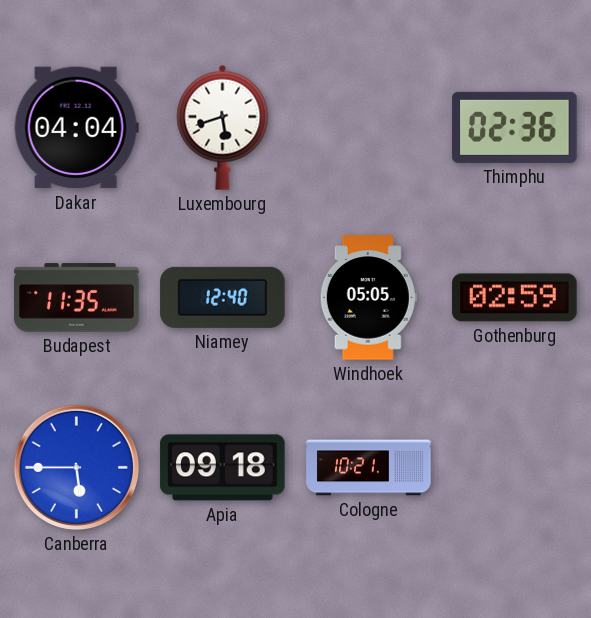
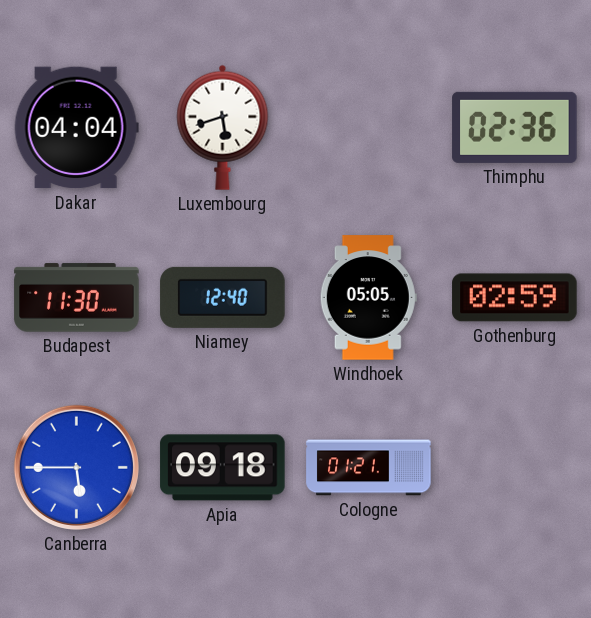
Budapest: 11:35 -> 11:30 (77, 298)
Cologne: 10:21 -> 01:21 (369, 468)
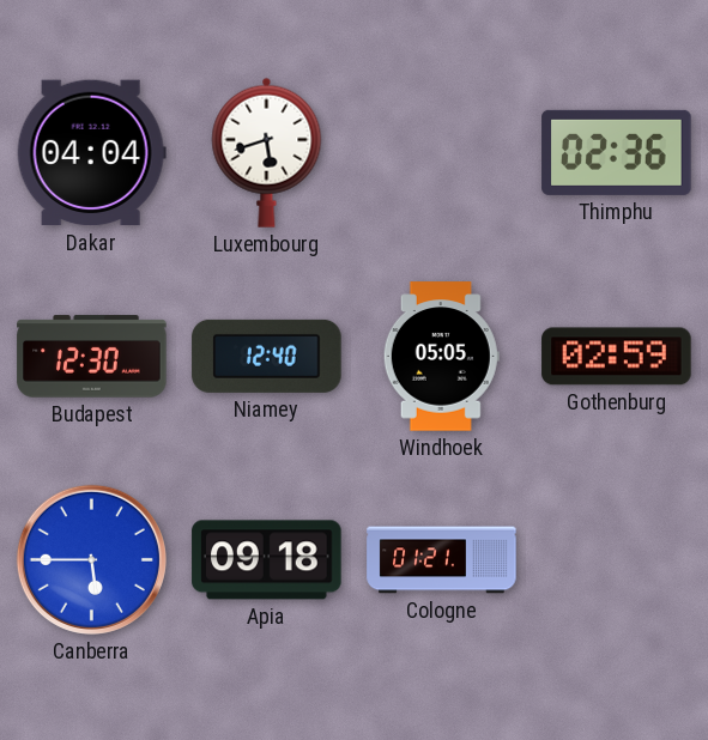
Budapest: 11:30 -> 12:30 (92, 357)
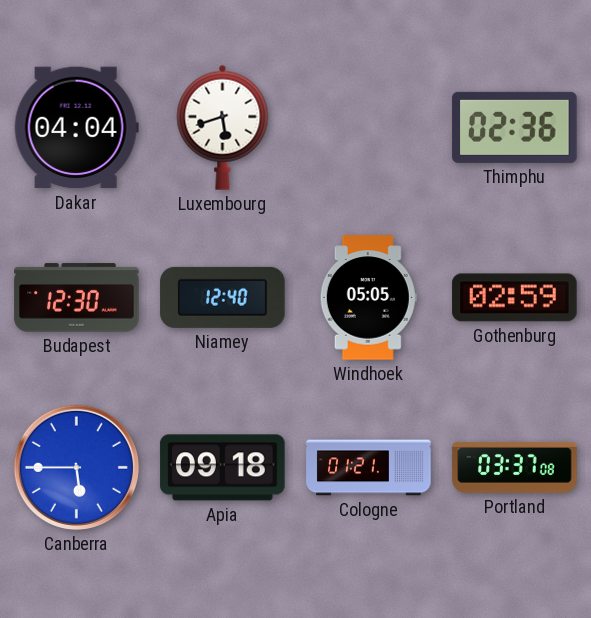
Portland: none -> 03:37 (515, 468)
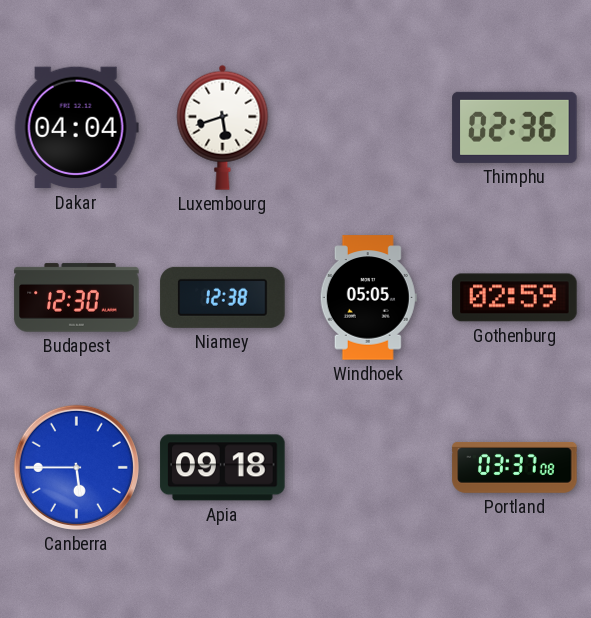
Niamey: 12:40 -> 12:38 (223, 297)
Cologne: 01:21 -> none (369, 468)
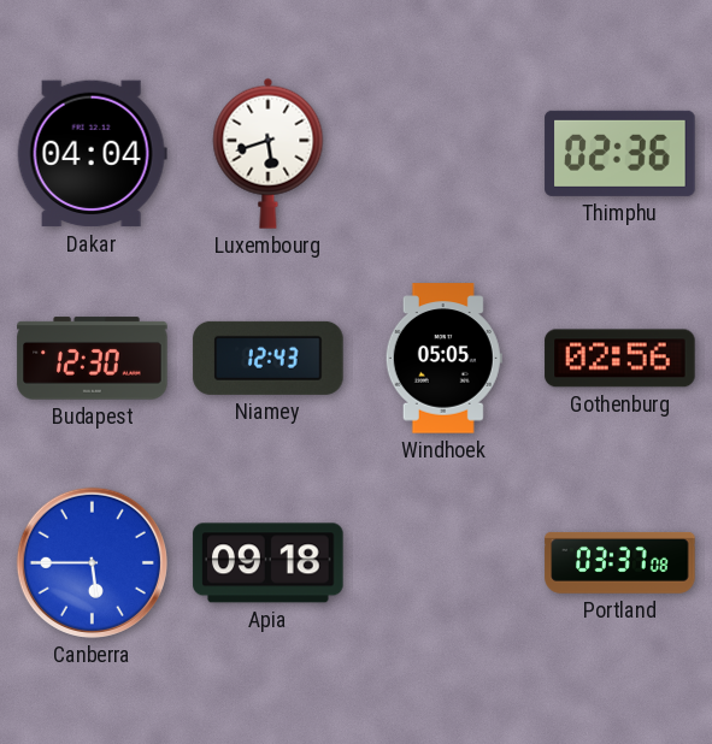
Niamey: 12:38 -> 12:43 (269, 358)
Gothenburg: 02:59 -> 02:56 (620, 359)
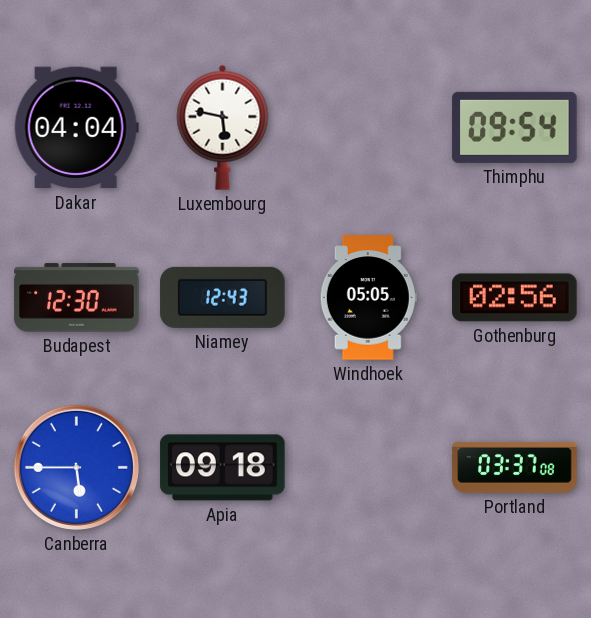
Luxembourg: 5:42 -> 5:47 (223, 127)
Thimphu: 02:36 -> 09:54 (515, 127)
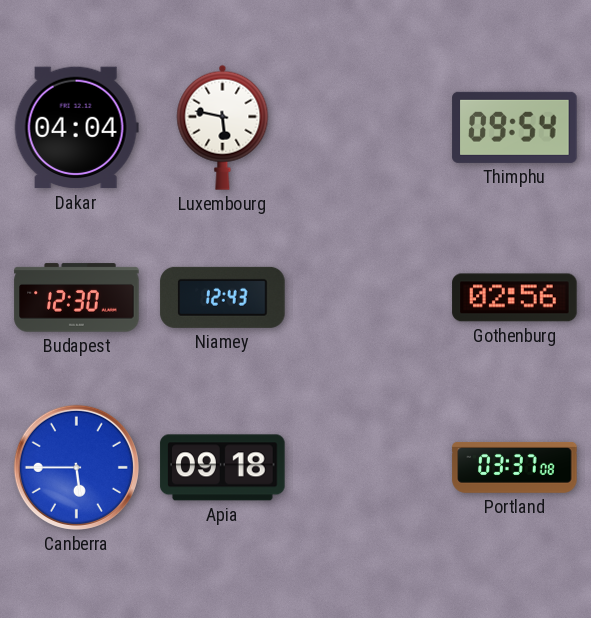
Windhoek: 05:05 -> none (368, 298)
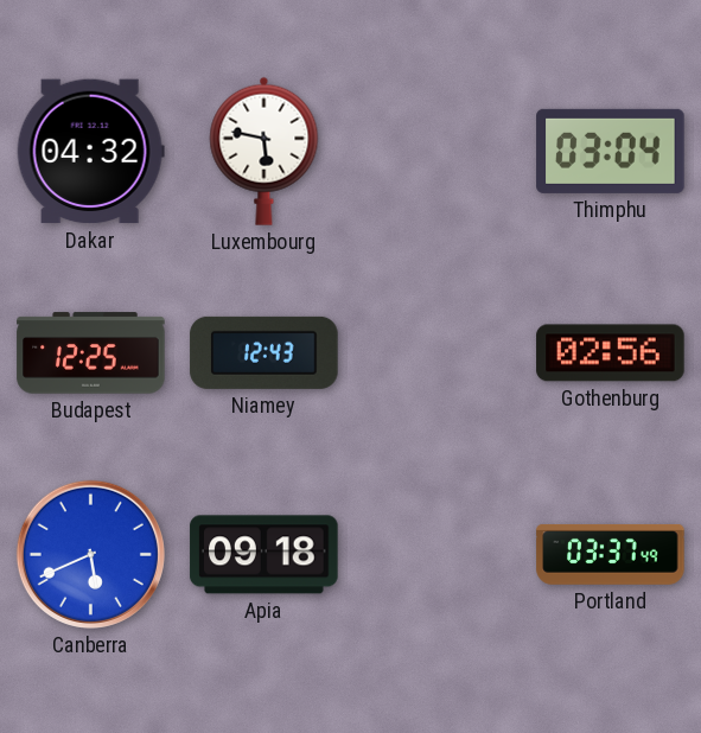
Dakar: 04:04 -> 04:32 (90, 152)
Thimphu: 09:54 -> 03:04 (611, 151)
Budapest: 12:30 -> 12:25 (91, 353)
Canberra: 5:45 -> 5:41 (90, 554)
Portland: 03:37:08 -> 03:37:49 (611, 555)
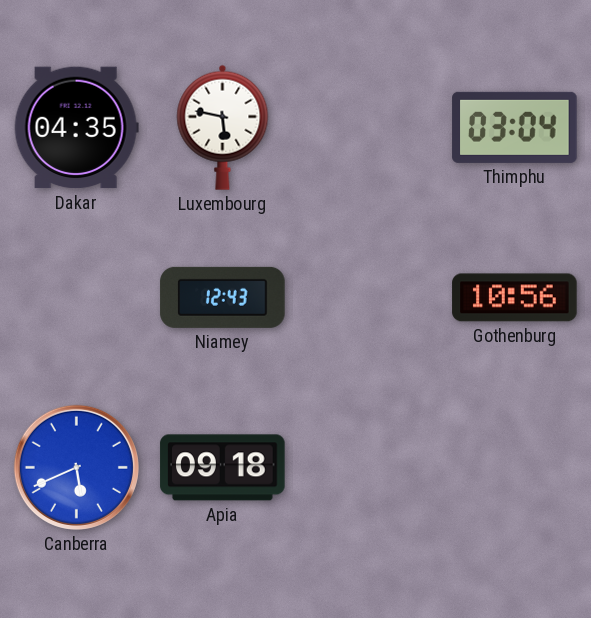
Dakar: 04:32 -> 04:35 (76, 128)
Budapest: 12:25 -> none (91, 353)
Gothenburg: 02:56 -> 10:56 (515, 298)
Portland: 03:37 -> none (611, 555)
